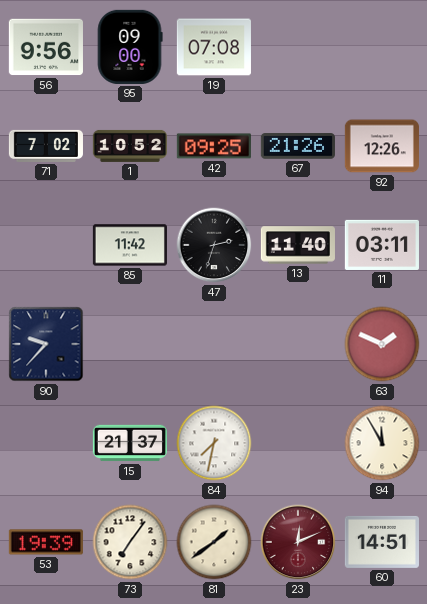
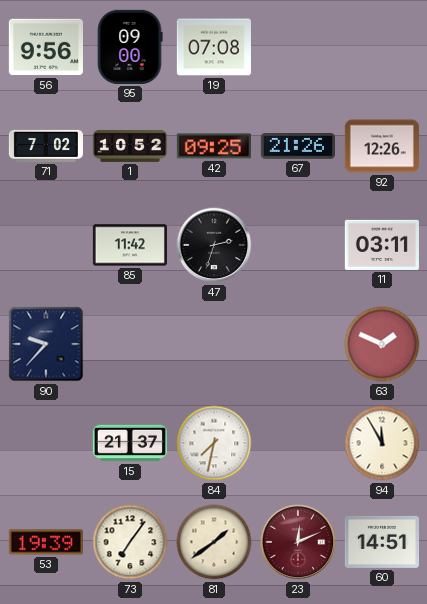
13: 11:40 -> none (298, 245)
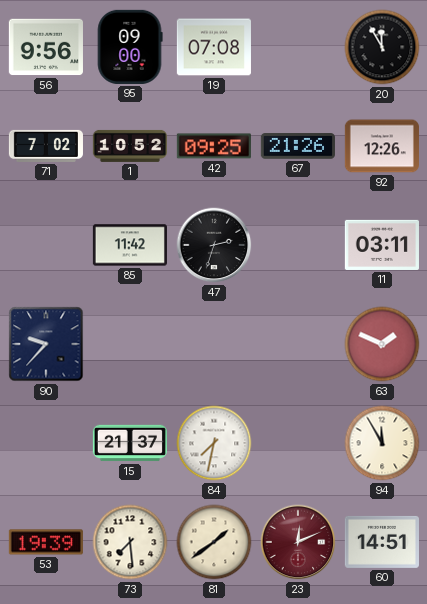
20: none -> 11:55 (382, 47)
73: 7:06 -> 7:29 (130, 542)
